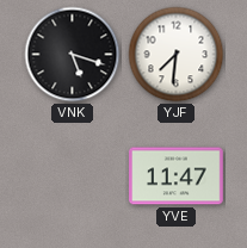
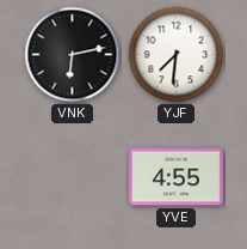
VNK: 5:18 -> 6:13 (73, 55)
YVE: 11:47 -> 4:55 (177, 177)
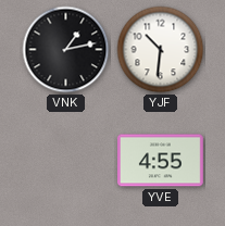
VNK: 6:13 -> 1:13 (66, 50)
YJF: 7:31 -> 10:31 (161, 50)
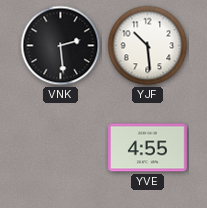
VNK: 1:13 -> 2:29 (61, 46)
YJF: 10:31 -> 10:29 (148, 46)
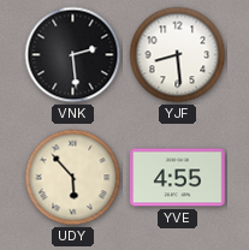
YJF: 10:29 -> 8:29 (178, 55)
UDY: none -> 5:53 (73, 178)
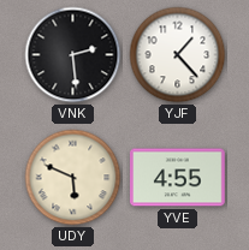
YJF: 8:29 -> 1:23 (178, 55)
UDY: 5:53 -> 5:49 (73, 178)
